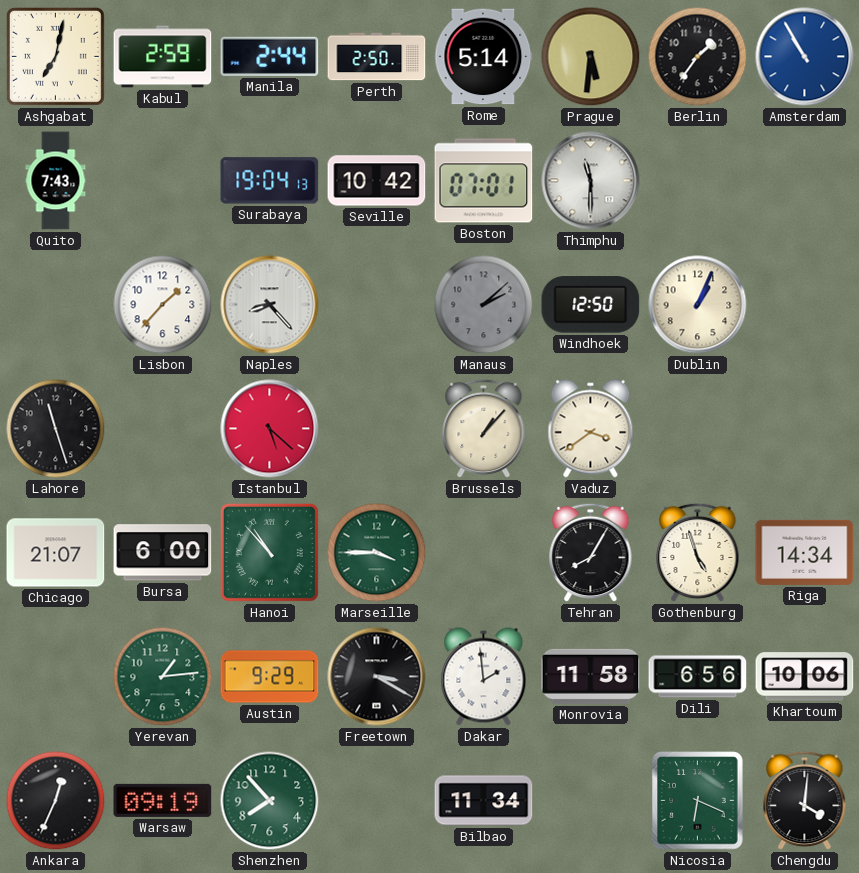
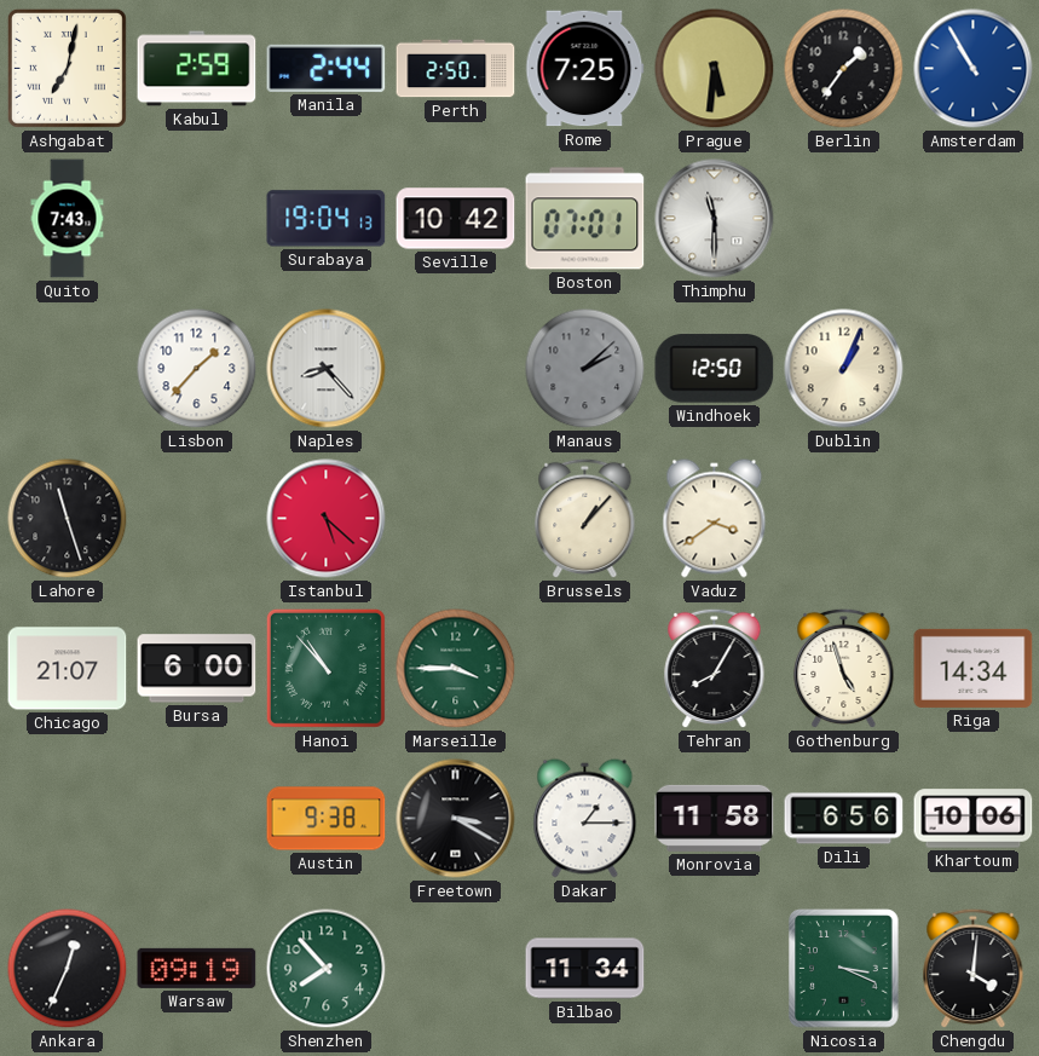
Rome: 5:14 -> 7:25 (585, 69)
Yerevan: 1:14 -> none (163, 677)
Austin: 9:29 -> 9:38 (327, 819)
Dakar: 1:59 -> 1:15 (585, 819)
Nicosia: 6:19 -> 3:19 (844, 969)
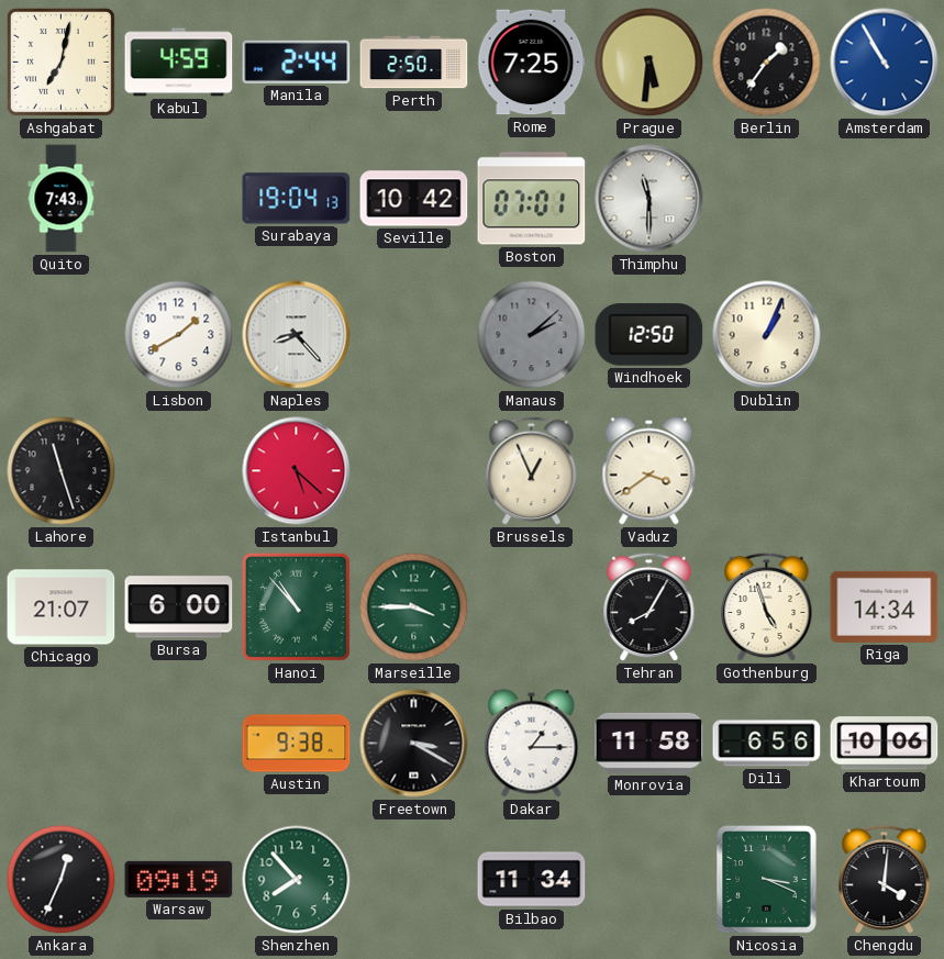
Kabul: 2:59 -> 4:59 (179, 63)
Lisbon: 1:37 -> 1:40 (179, 335)
Brussels: 1:07 -> 12:56 (532, 471)
